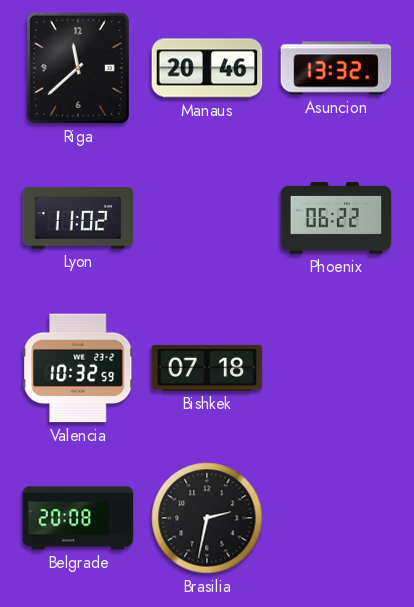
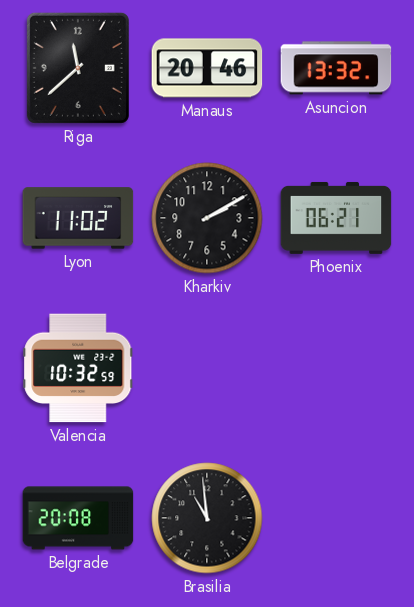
Kharkiv: none -> 2:10 (207, 218)
Phoenix: 06:22 -> 06:21 (336, 218)
Bishkek: 07:18 -> none (207, 368)
Brasilia: 2:32 -> 10:59 (207, 518)
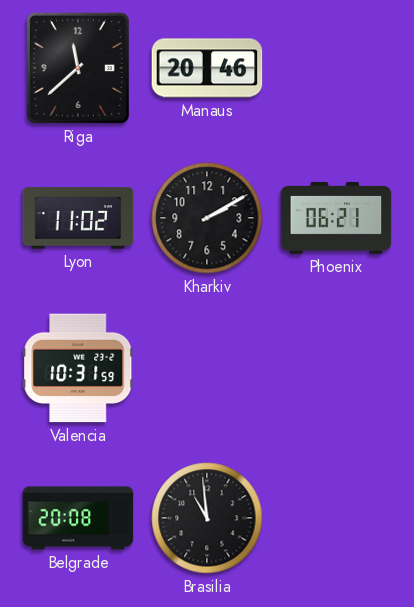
Asuncion: 13:32 -> none (336, 68)
Valencia: 10:32 -> 10:31 (78, 368)
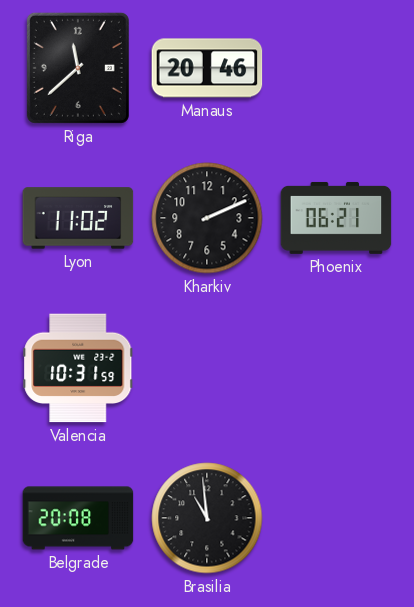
Kharkiv: 2:10 -> 2:11 (207, 218)
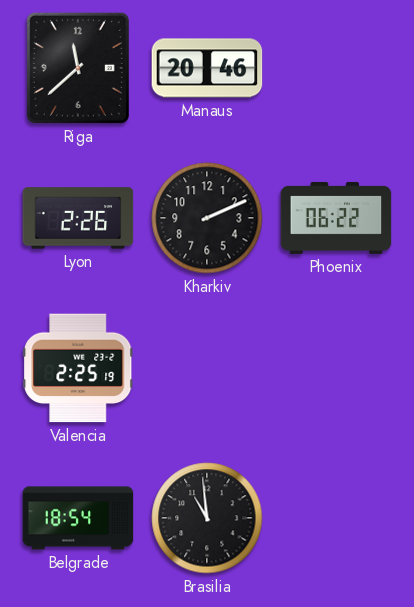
Lyon: 11:02 -> 2:26 (78, 218)
Phoenix: 06:21 -> 06:22 (336, 218)
Valencia: 10:31 -> 2:25 (78, 368)
Belgrade: 20:08 -> 18:54 (78, 518)
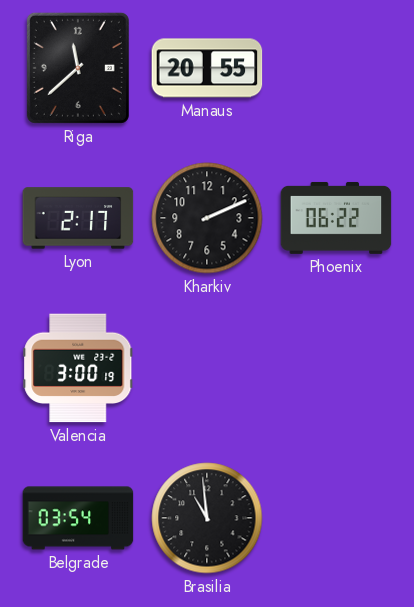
Manaus: 20:46 -> 20:55 (207, 68)
Lyon: 2:26 -> 2:17 (78, 218)
Valencia: 2:25 -> 3:00 (78, 368)
Belgrade: 18:54 -> 03:54 (78, 518)
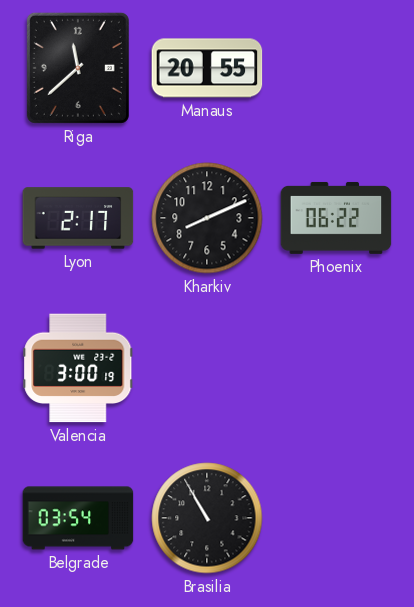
Kharkiv: 2:11 -> 8:11 (207, 218)
Brasilia: 10:59 -> 10:55 (207, 518)
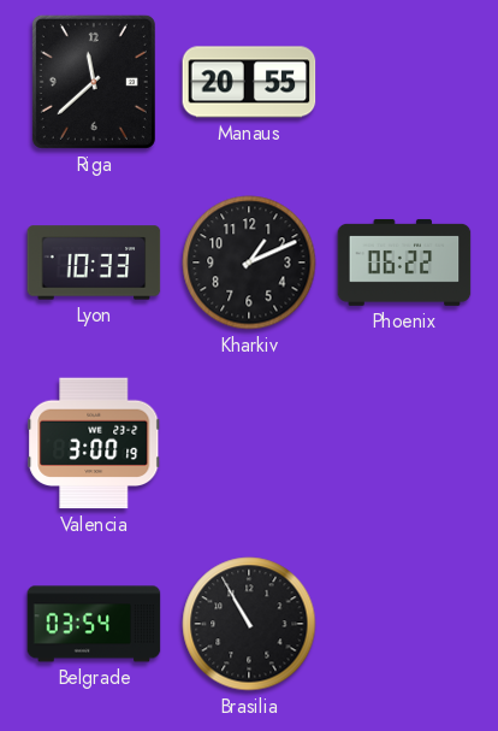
Lyon: 2:17 -> 10:33 (94, 263)
Kharkiv: 8:11 -> 1:11 (249, 263)
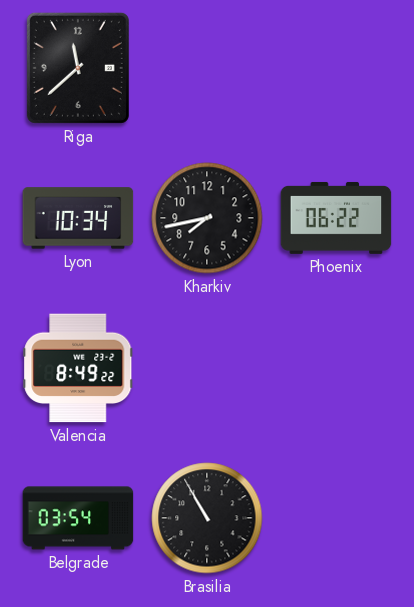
Manaus: 20:55 -> none (249, 82)
Lyon: 10:33 -> 10:34 (78, 218)
Kharkiv: 1:11 -> 7:43 (207, 218)
Valencia: 3:00 -> 8:49 (78, 368)
